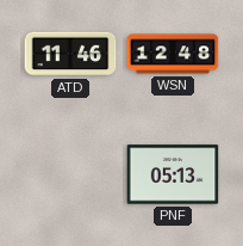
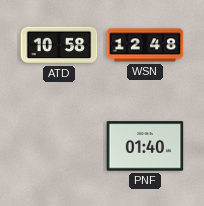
ATD: 11:46 -> 10:58 (59, 45)
PNF: 05:13 -> 01:40 (145, 146)
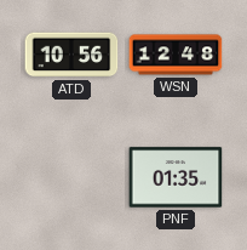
ATD: 10:58 -> 10:56 (71, 55)
PNF: 01:40 -> 01:35 (176, 177)
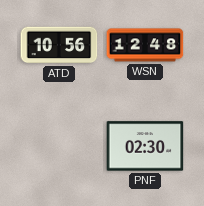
PNF: 01:35 -> 02:30 (145, 146)
